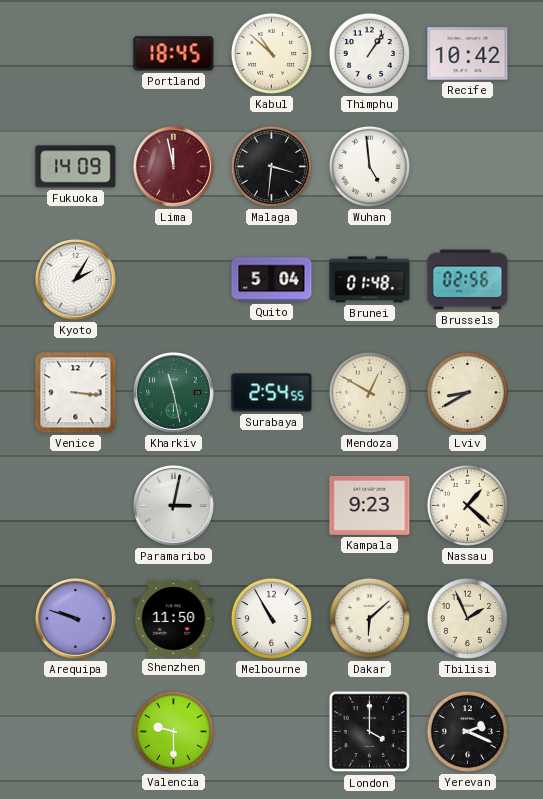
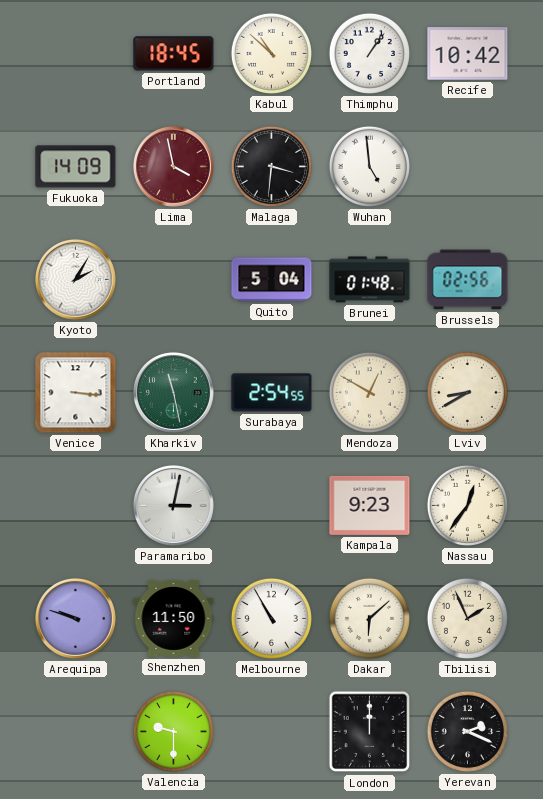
Lima: 11:58 -> 3:58 (173, 166)
Nassau: 1:22 -> 12:36 (467, 505)
London: 4:00 -> 12:00 (370, 732)
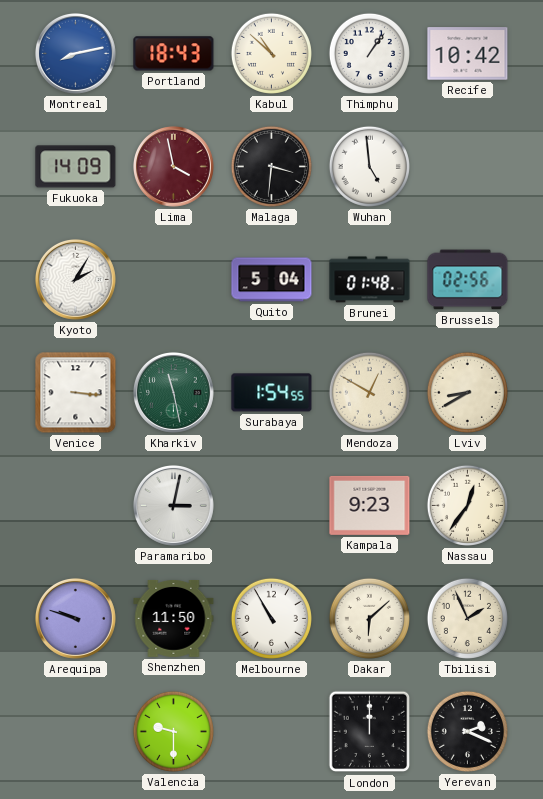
Montreal: none -> 8:13 (75, 53)
Portland: 18:45 -> 18:43 (174, 54)
Surabaya: 2:54 -> 1:54 (272, 393)
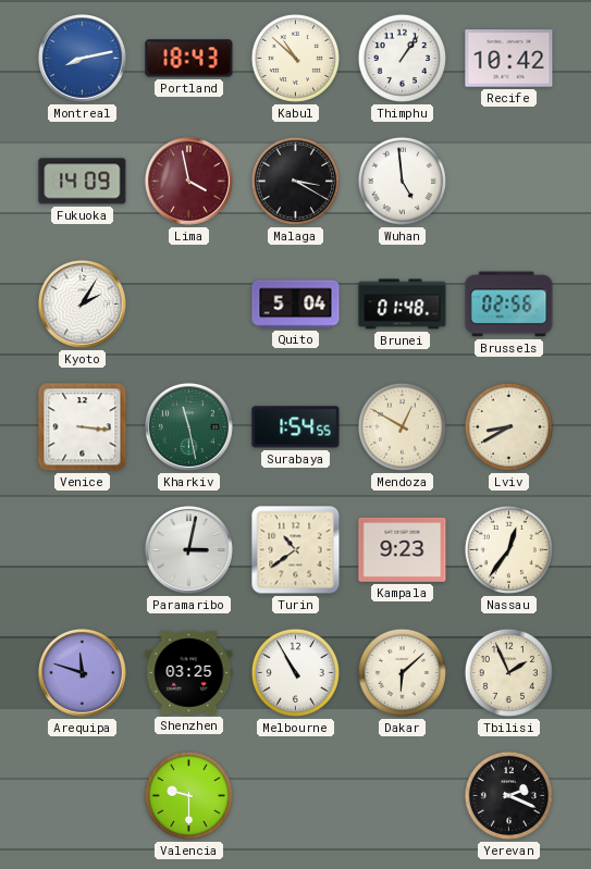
Malaga: 3:31 -> 3:20 (295, 181)
Turin: none -> 10:39 (296, 550)
Arequipa: 9:48 -> 11:48 (82, 672)
Shenzhen: 11:50 -> 03:25 (189, 672)
London: 12:00 -> none (370, 732)
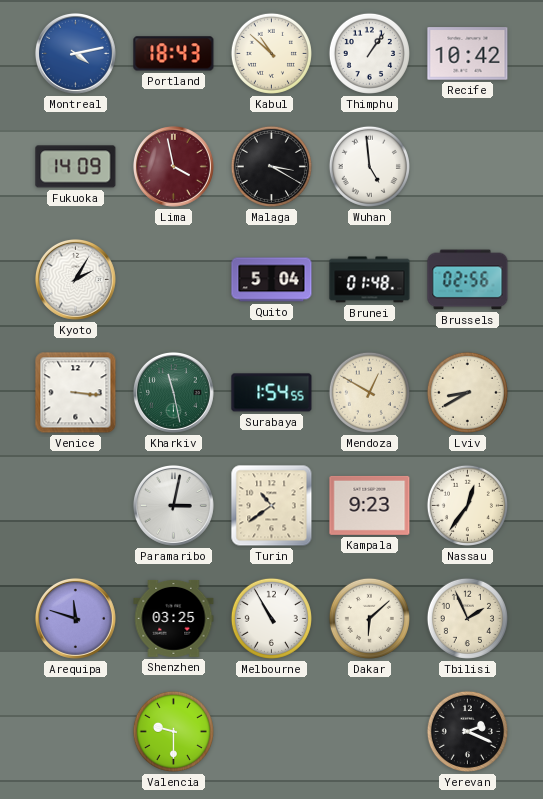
Montreal: 8:13 -> 4:13 (75, 53)
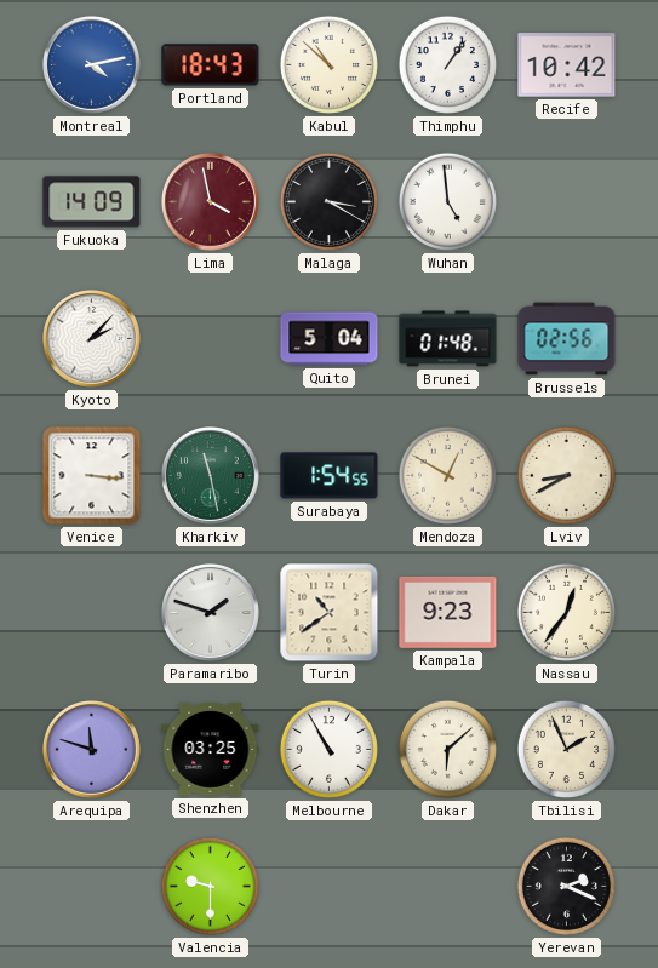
Kyoto: 2:05 -> 2:07 (91, 338)
Paramaribo: 3:02 -> 1:48 (210, 612)
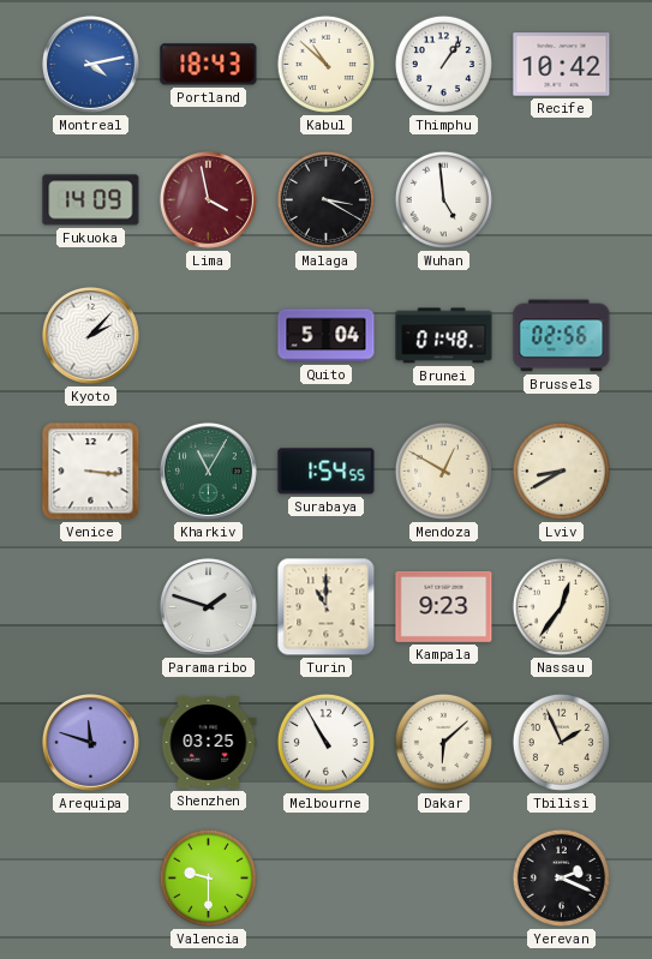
Kharkiv: 11:28 -> 11:05 (208, 470)
Turin: 10:39 -> 11:00 (327, 607)
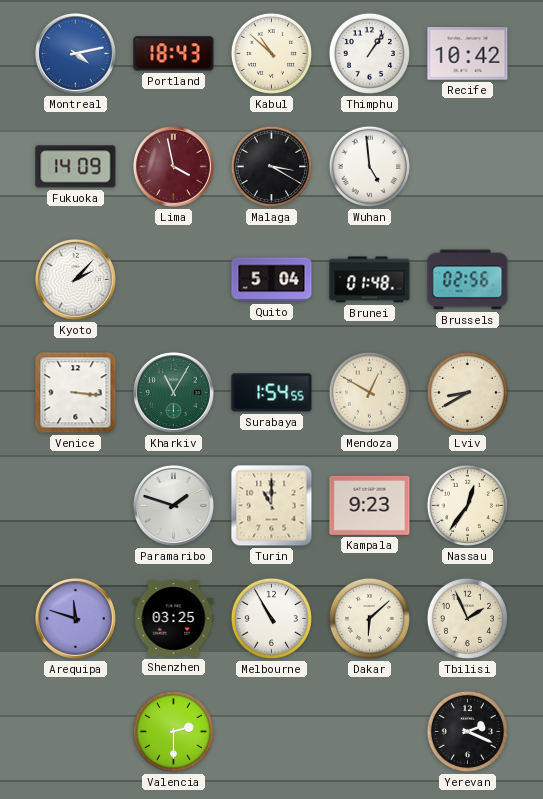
Valencia: 9:30 -> 2:30 (173, 731)
